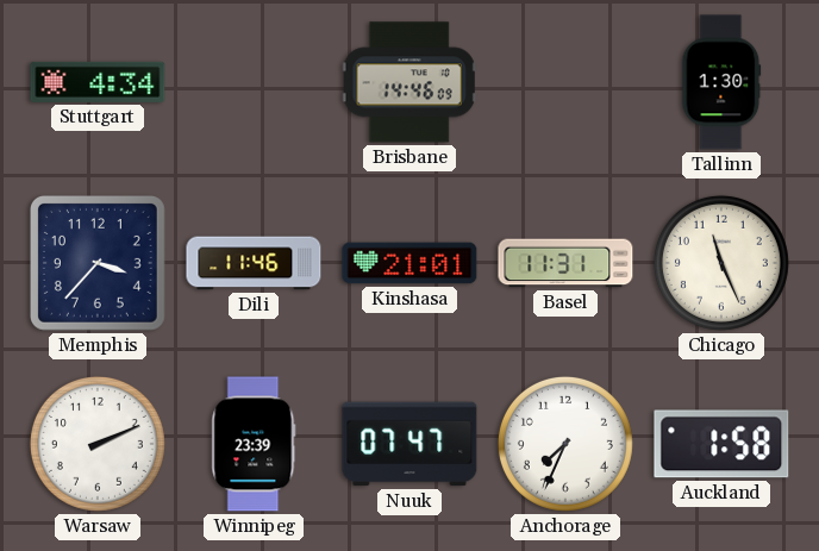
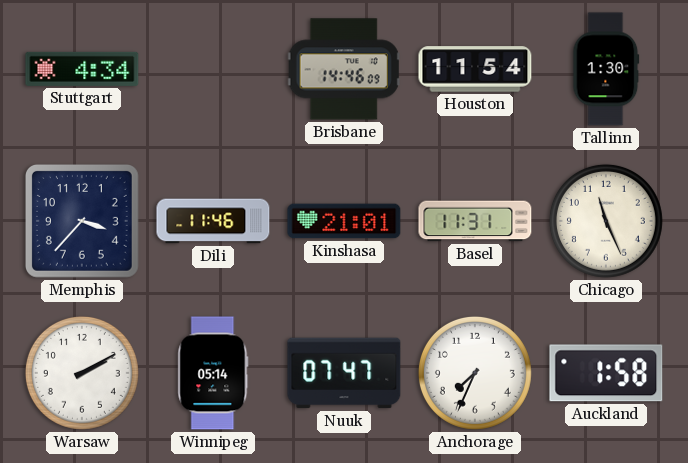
Houston: none -> 11:54 (475, 69)
Warsaw: 2:11 -> 2:10 (82, 373)
Winnipeg: 23:39 -> 05:14 (213, 373)
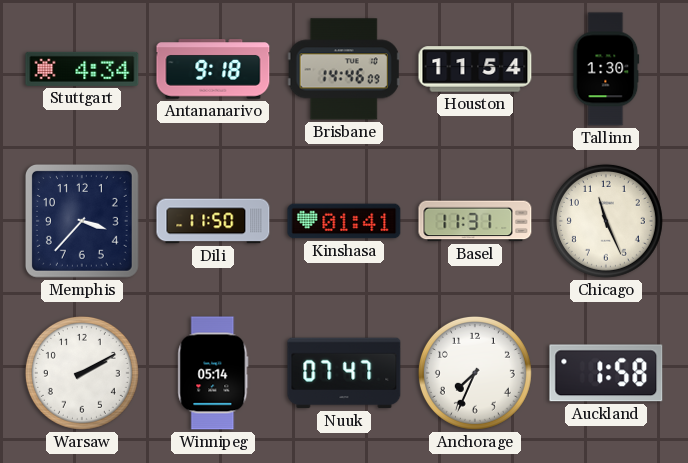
Antananarivo: none -> 9:18 (213, 69)
Dili: 11:46 -> 11:50 (213, 221)
Kinshasa: 21:01 -> 01:41 (344, 221)
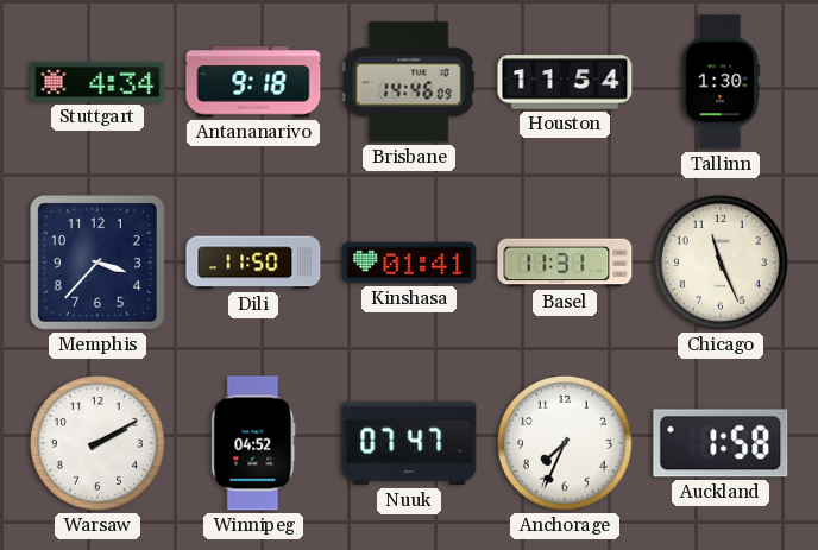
Winnipeg: 05:14 -> 04:52 (253, 443)
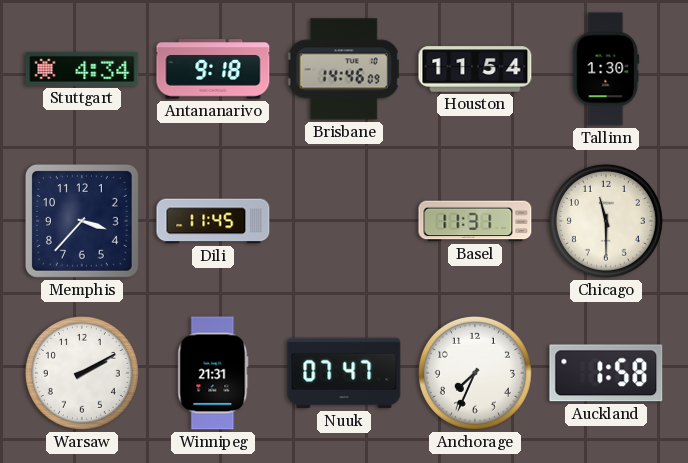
Dili: 11:50 -> 11:45 (213, 221)
Kinshasa: 01:41 -> none (409, 263)
Chicago: 11:26 -> 11:30 (606, 221)
Winnipeg: 04:52 -> 21:31 (213, 373)
